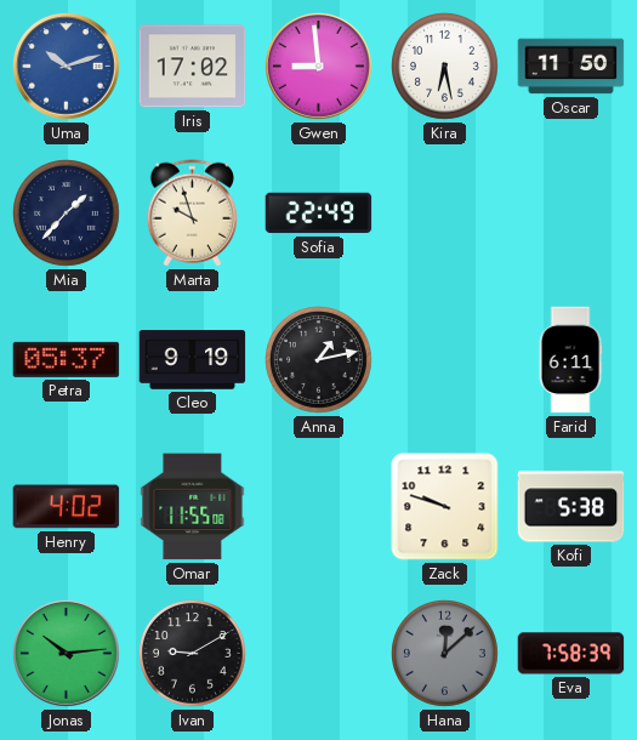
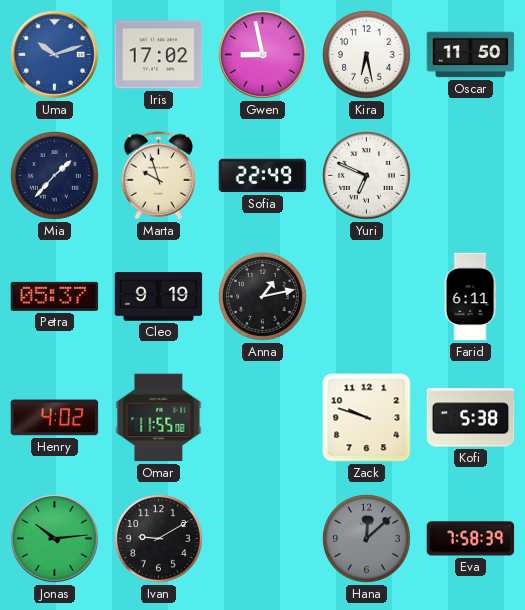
Gwen: 8:59 -> 8:58 (263, 55)
Yuri: none -> 6:49 (367, 176)
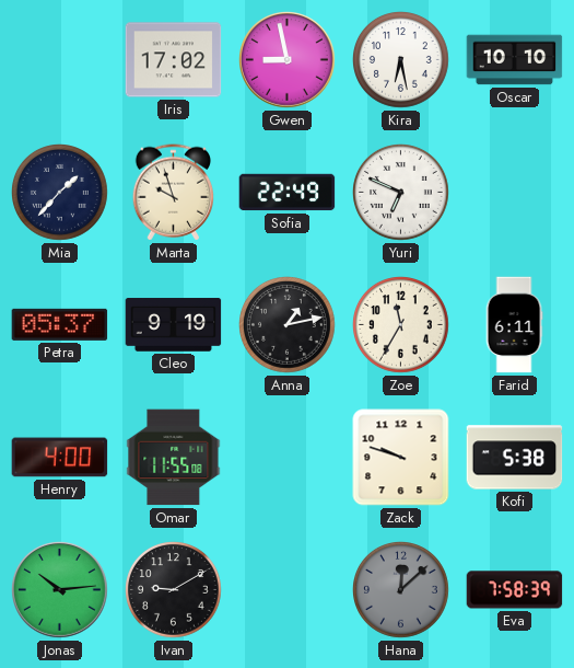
Uma: 10:12 -> none (55, 55)
Oscar: 11:50 -> 10:10 (515, 60)
Zoe: none -> 11:35 (401, 325)
Henry: 4:02 -> 4:00 (60, 458)
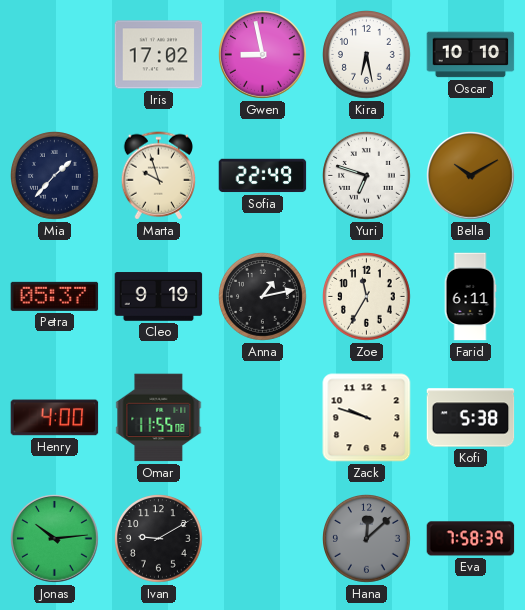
Yuri: 6:49 -> 6:48 (367, 176)
Bella: none -> 10:10 (471, 176)
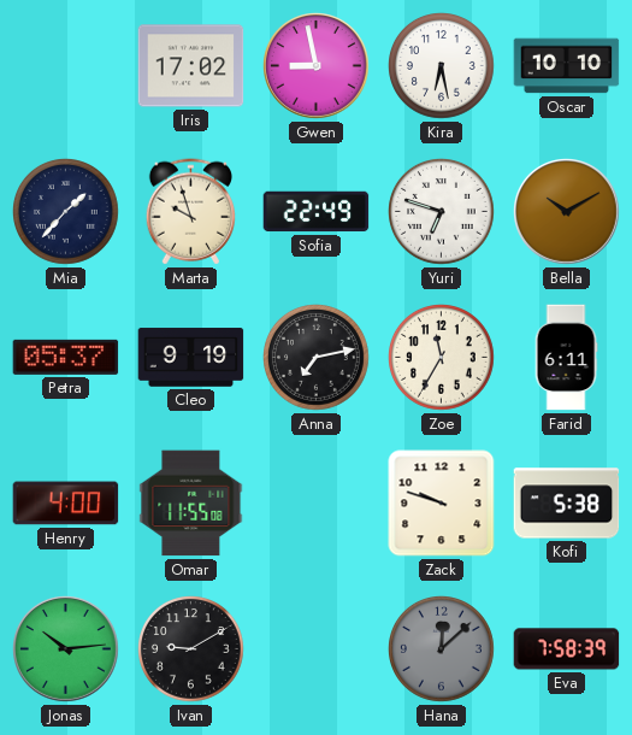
Anna: 1:13 -> 7:13 (317, 358)
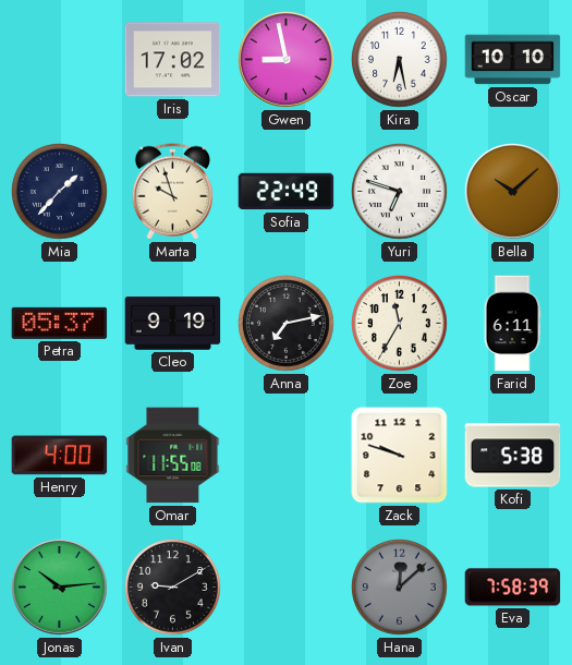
Bella: 10:10 -> 10:08 (513, 192)
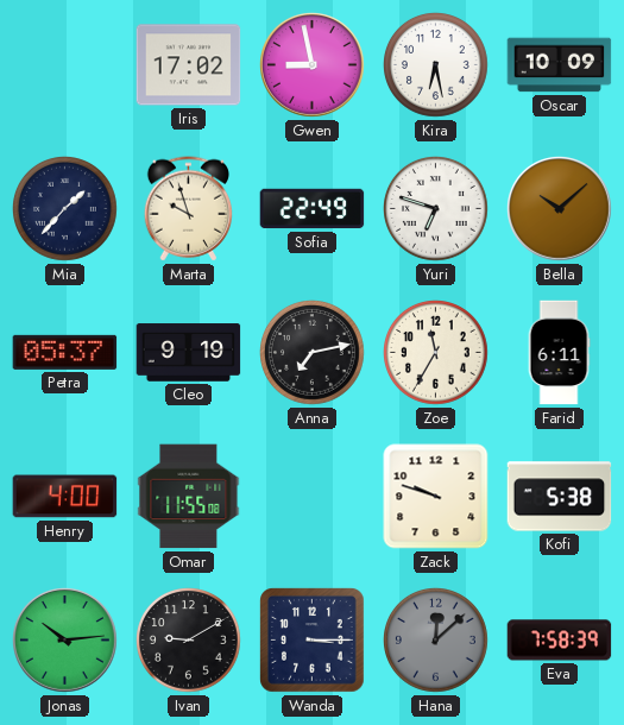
Oscar: 10:10 -> 10:09 (560, 65)
Wanda: none -> 3:15 (313, 641)
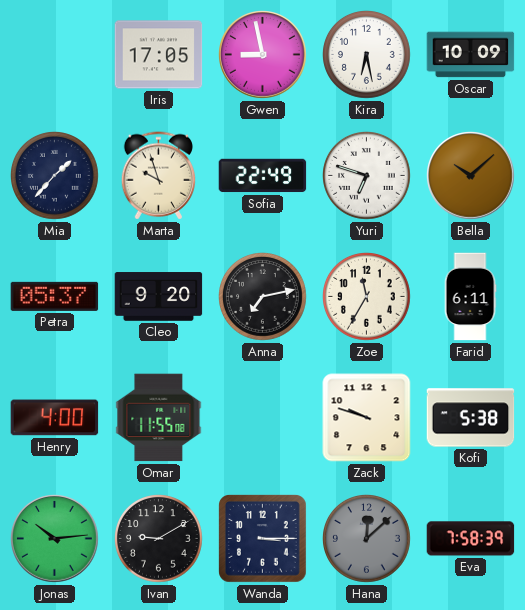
Iris: 17:02 -> 17:05 (159, 55)
Cleo: 9:19 -> 9:20 (159, 297)
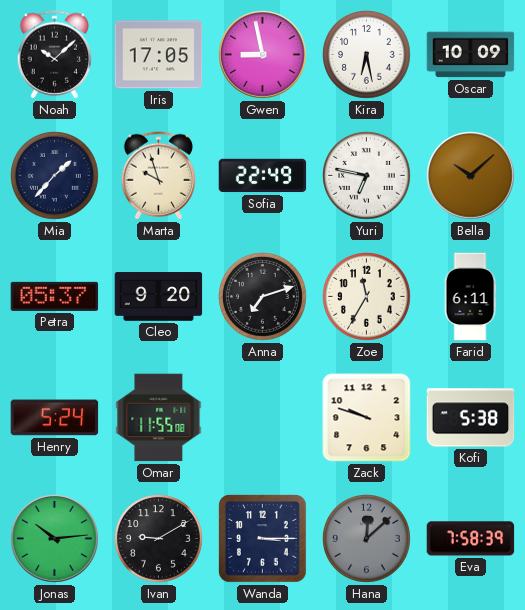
Noah: none -> 10:08 (54, 55)
Yuri: 6:48 -> 6:47 (367, 176)
Anna: 7:13 -> 7:12 (263, 297)
Henry: 4:00 -> 5:24 (55, 418)
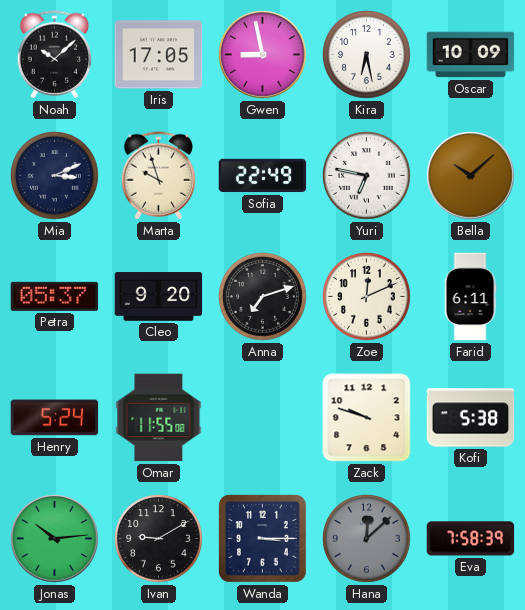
Mia: 1:37 -> 3:11 (55, 176)
Zoe: 11:35 -> 12:11 (367, 297)
